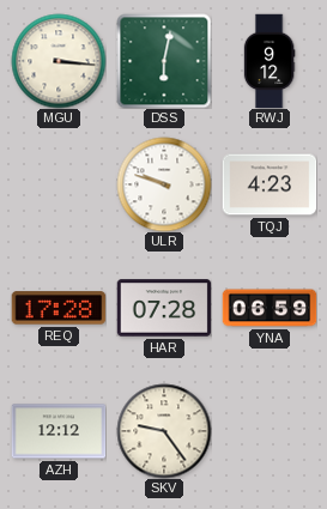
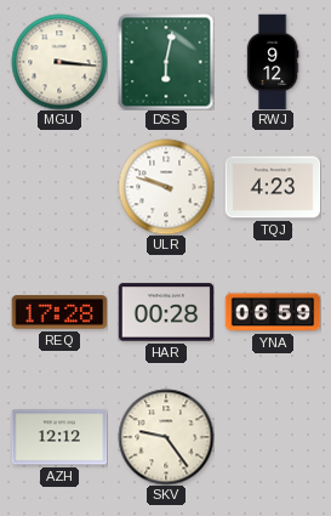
HAR: 07:28 -> 00:28 (166, 312)
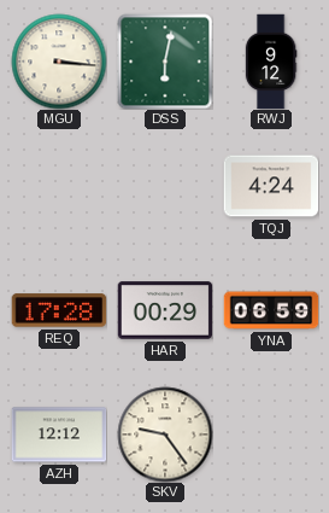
ULR: 9:48 -> none (166, 187)
TQJ: 4:23 -> 4:24 (271, 186)
HAR: 00:28 -> 00:29 (165, 310)
